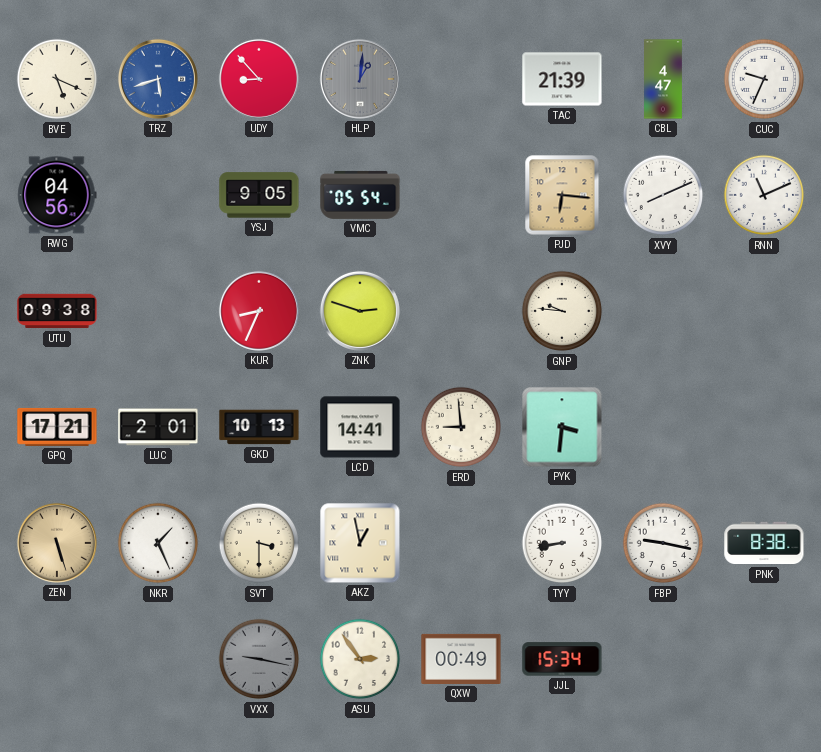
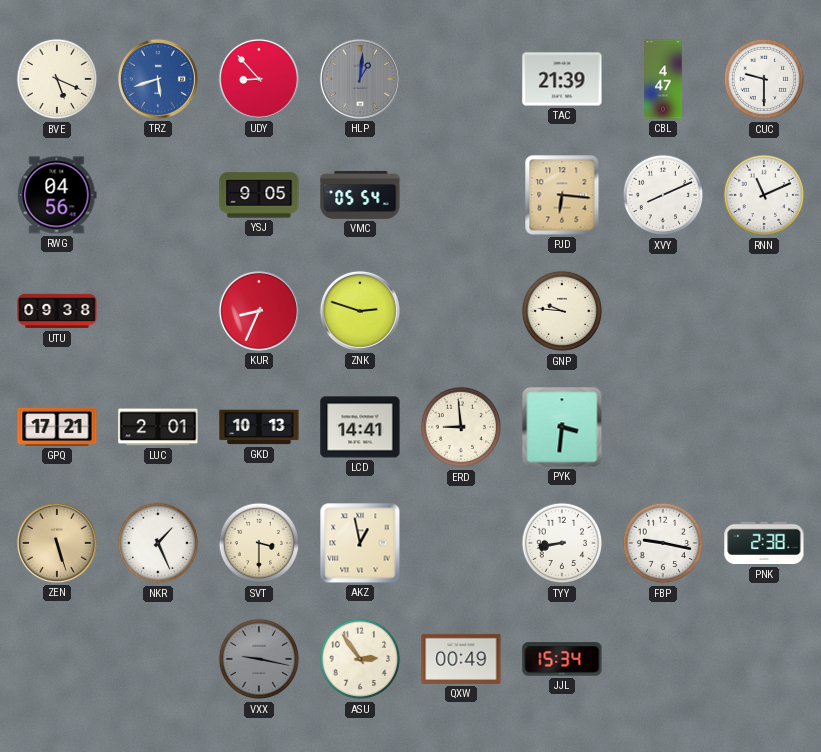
CUC: 9:34 -> 9:30 (764, 79)
PNK: 8:38 -> 2:38 (764, 543)
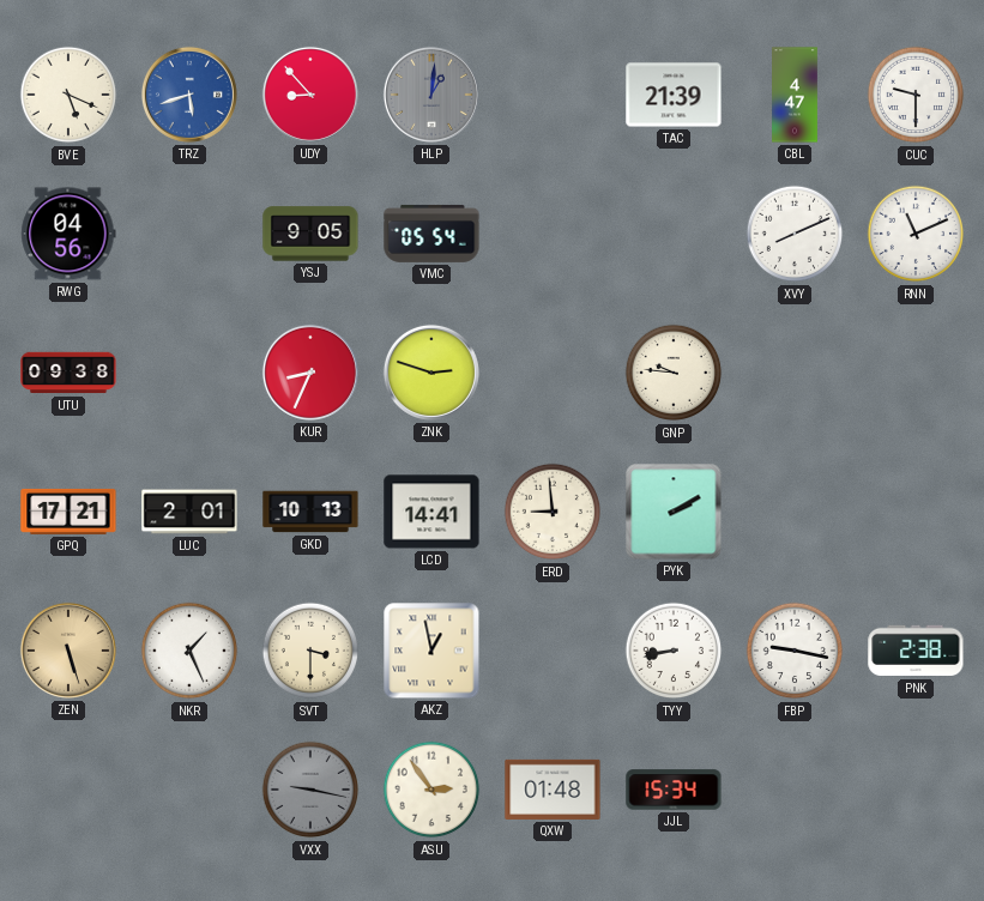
PJD: 6:16 -> none (562, 195)
PYK: 3:31 -> 2:10 (674, 512)
QXW: 00:49 -> 01:48 (553, 790)
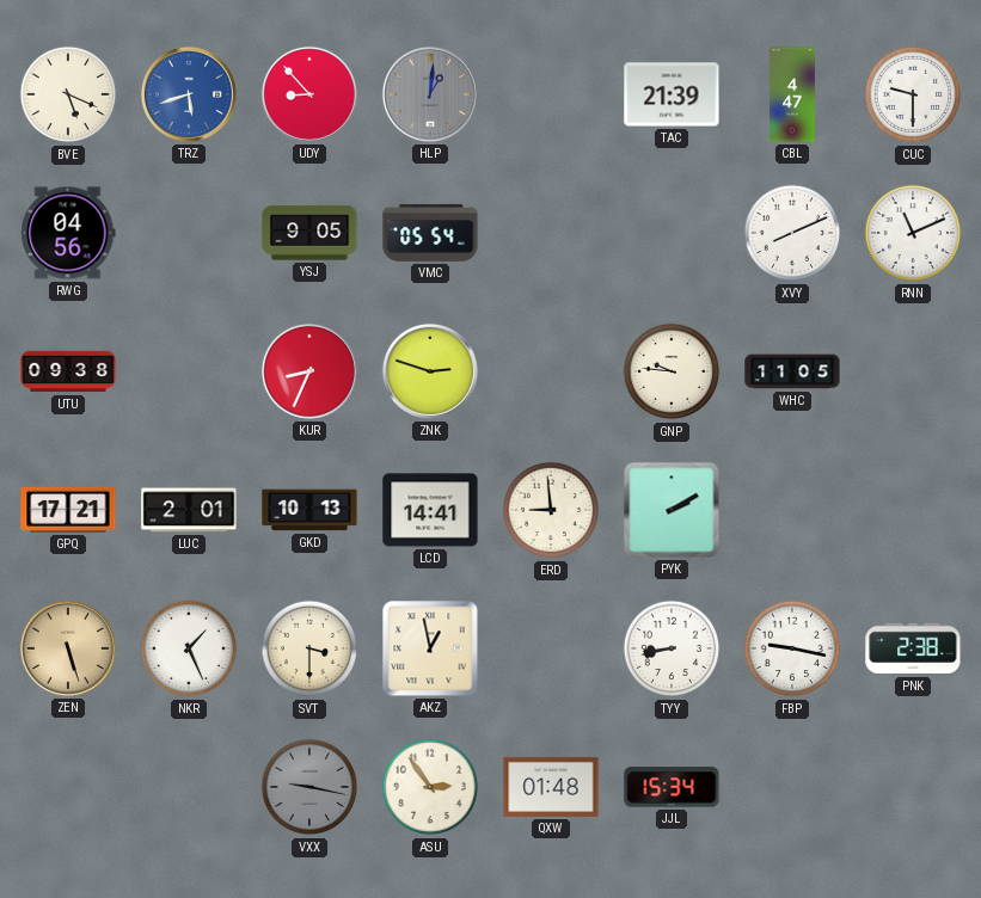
WHC: none -> 11:05 (792, 371)
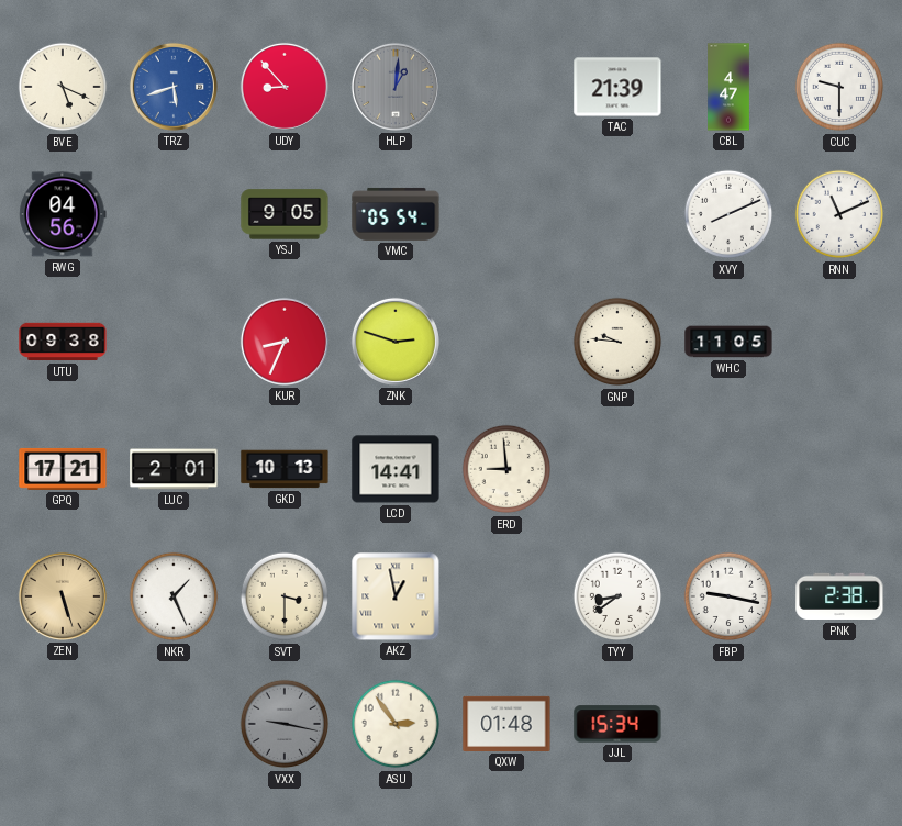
PYK: 2:10 -> none (672, 510)
TYY: 8:43 -> 8:39 (617, 596)
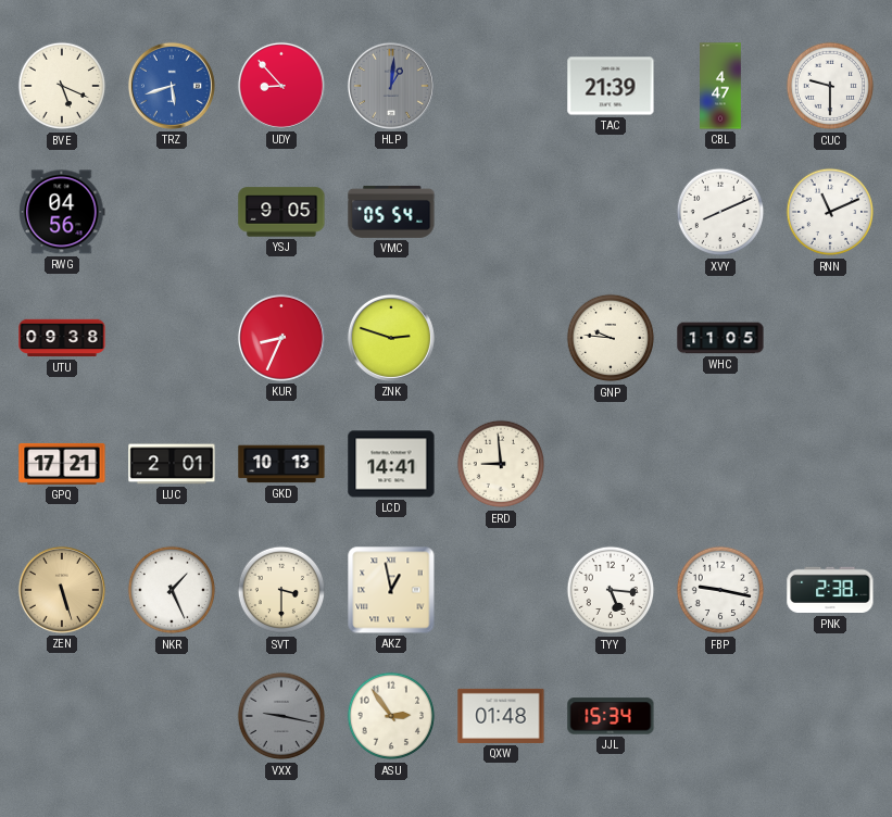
TYY: 8:39 -> 5:16 (611, 590)
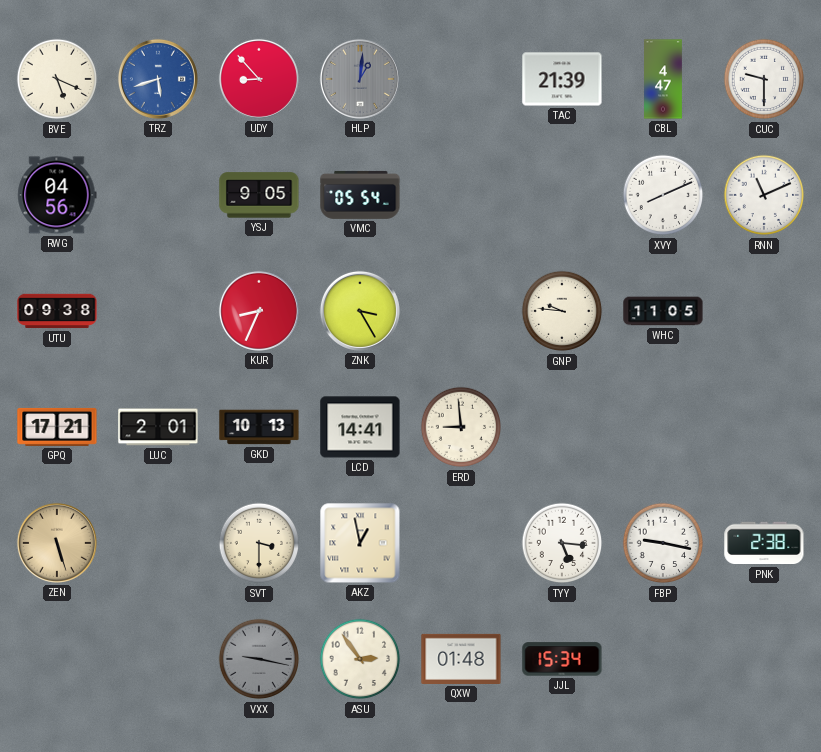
ZNK: 2:48 -> 3:25 (360, 311)
NKR: 1:26 -> none (172, 590)
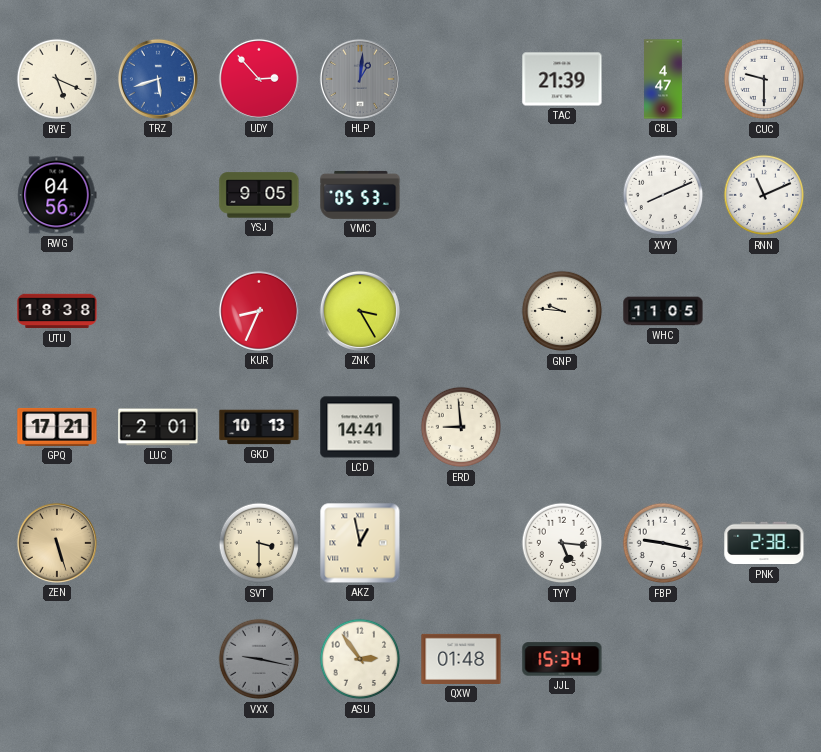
UDY: 8:53 -> 2:53 (259, 79)
VMC: 05:54 -> 05:53 (360, 195)
UTU: 09:38 -> 18:38 (57, 311)
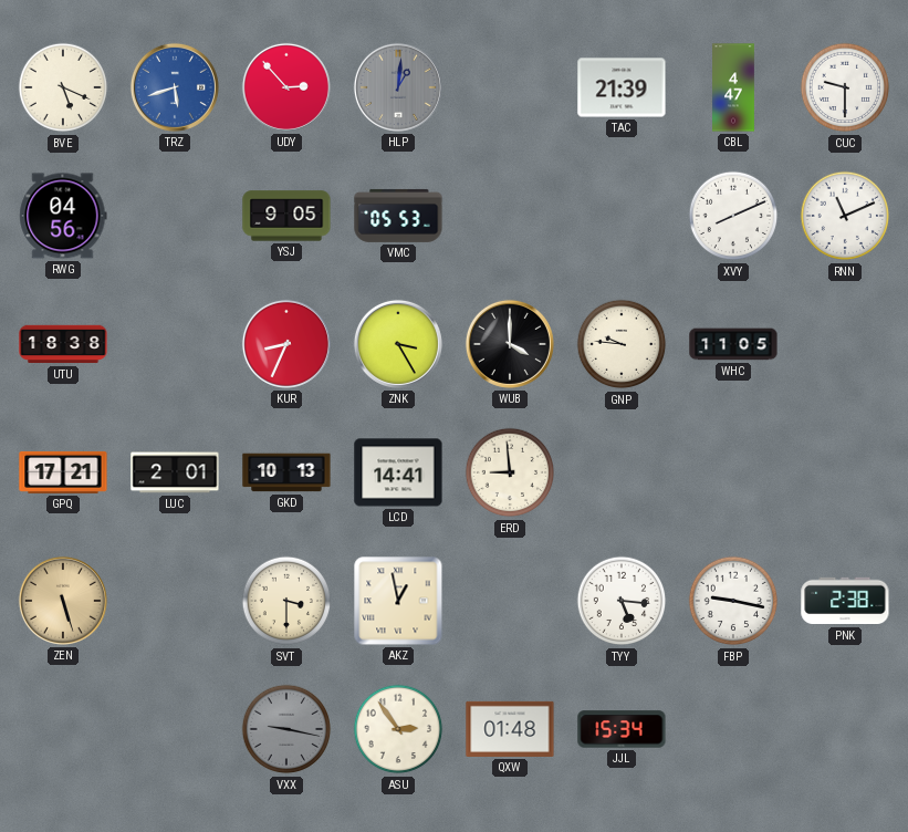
WUB: none -> 4:00 (510, 344)
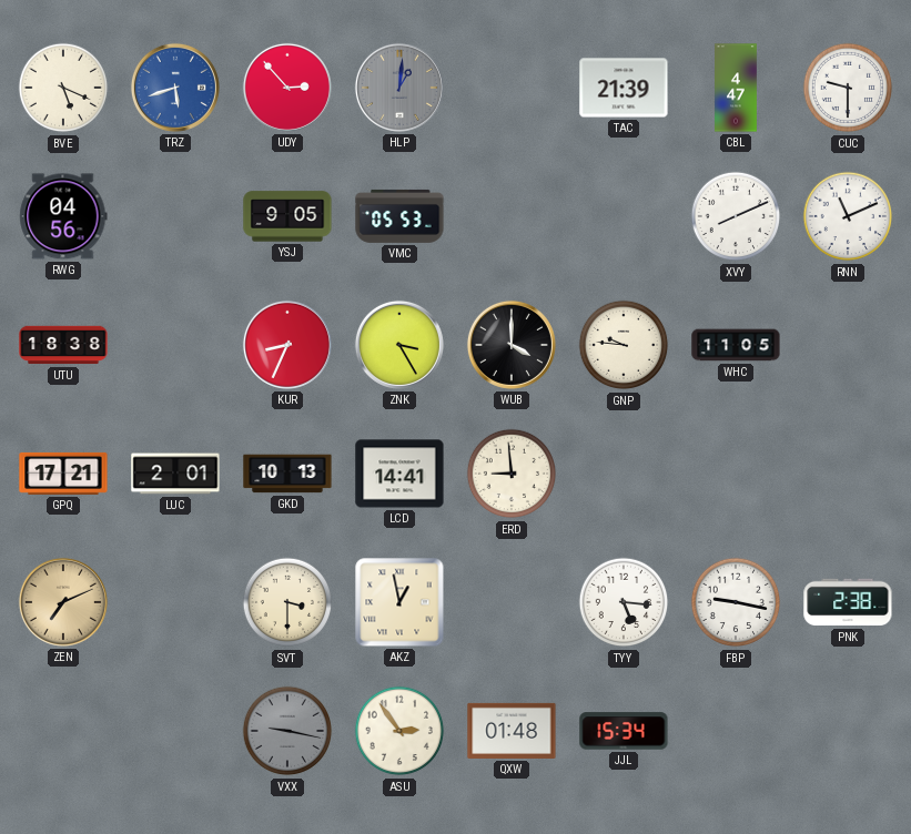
ZEN: 5:27 -> 7:11 (63, 602)
